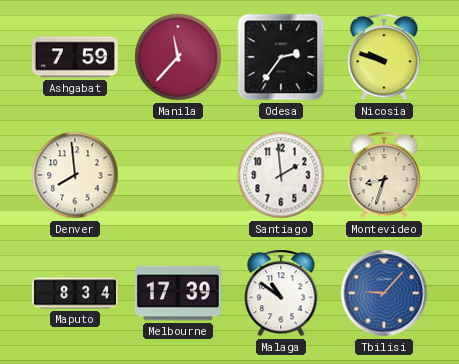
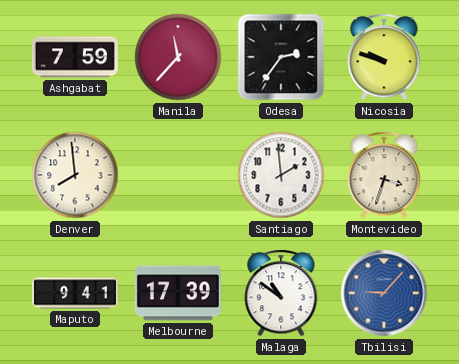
Montevideo: 8:33 -> 3:33 (384, 175)
Maputo: 8:34 -> 9:41 (75, 293)
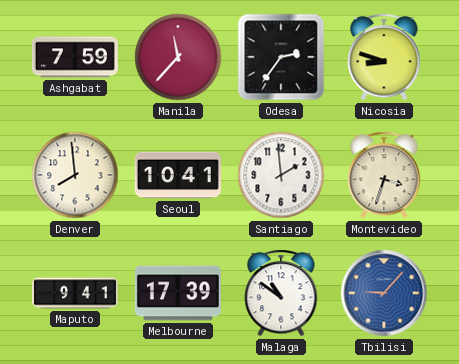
Nicosia: 9:48 -> 8:48 (384, 57)
Seoul: none -> 10:41 (178, 175)
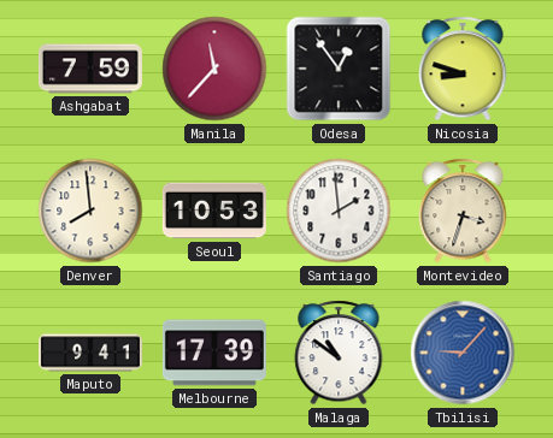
Odesa: 2:36 -> 12:54 (339, 69)
Seoul: 10:41 -> 10:53 (214, 211)
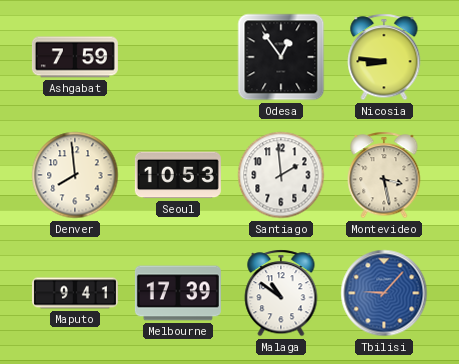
Manila: 11:37 -> none (214, 69)
Nicosia: 8:48 -> 8:46 (384, 57)
Montevideo: 3:33 -> 3:28 (384, 175)
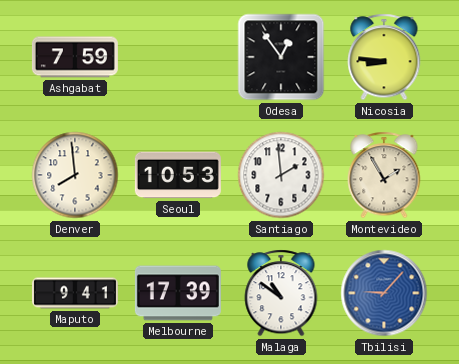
Montevideo: 3:28 -> 1:55 (384, 175)
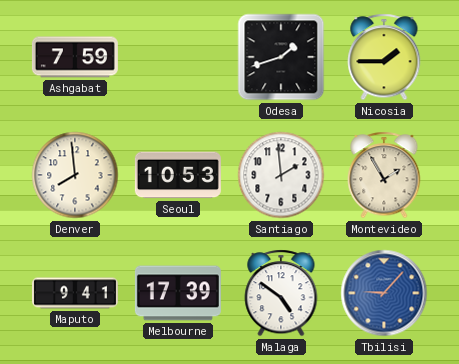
Odesa: 12:54 -> 1:42 (281, 57)
Nicosia: 8:46 -> 1:45 (384, 57)
Malaga: 10:51 -> 4:51 (281, 293)
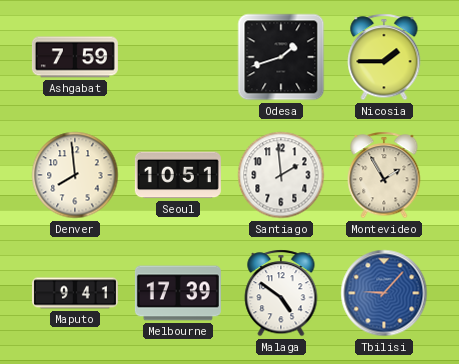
Seoul: 10:53 -> 10:51 (178, 175)
